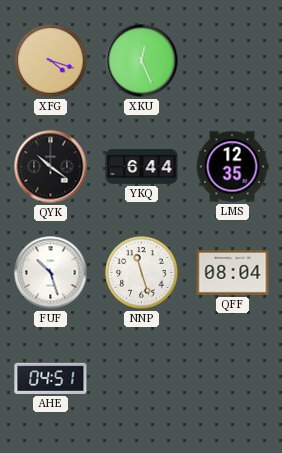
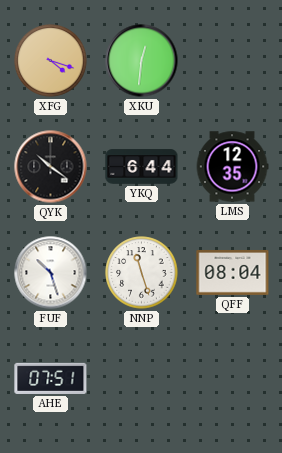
XKU: 12:26 -> 12:31 (142, 61)
AHE: 04:51 -> 07:51 (51, 378)
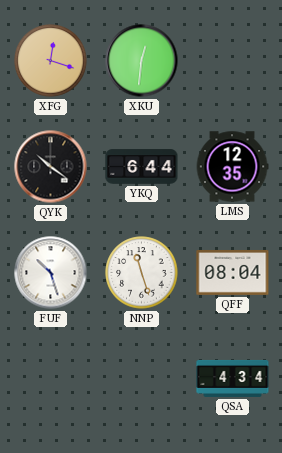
XFG: 4:18 -> 12:18 (51, 61)
AHE: 07:51 -> none (51, 378)
QSA: none -> 4:34 (233, 378)
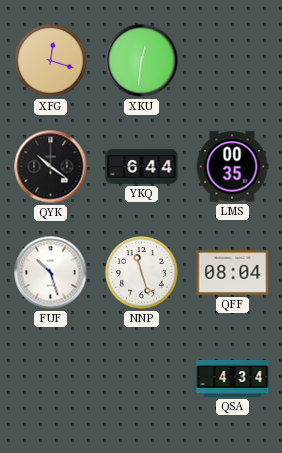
LMS: 12:35 -> 00:35 (232, 167)
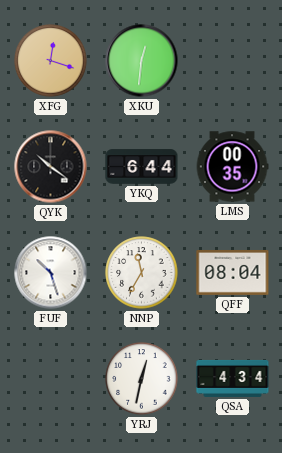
NNP: 11:27 -> 11:35 (142, 273)
YRJ: none -> 12:32 (142, 379)
